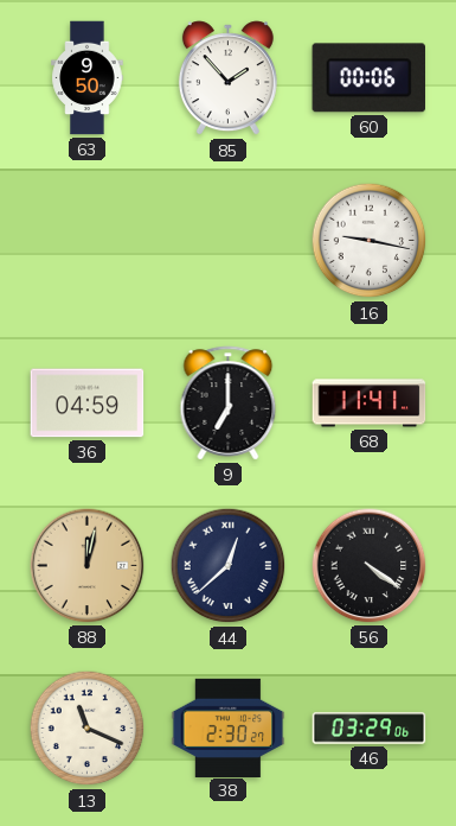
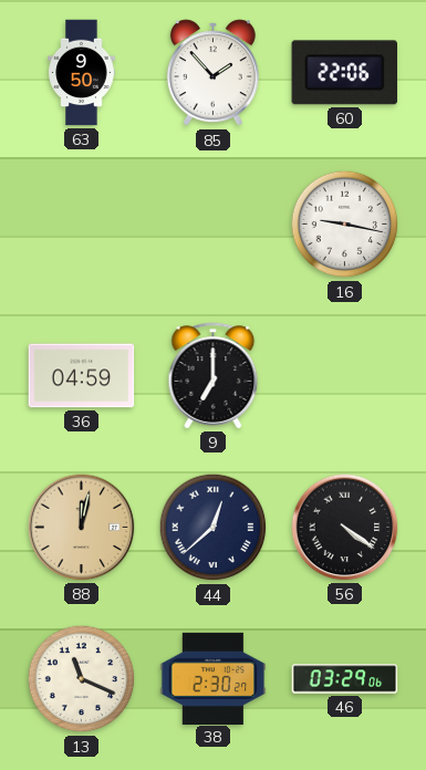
60: 00:06 -> 22:06 (344, 73)
68: 11:41 -> none (370, 404)
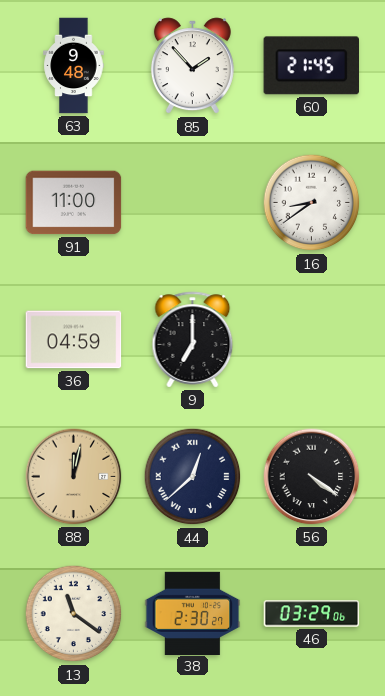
63: 9:50 -> 9:48 (74, 66)
60: 22:06 -> 21:45 (311, 66)
91: none -> 11:00 (74, 203)
16: 9:17 -> 8:39 (312, 203)
13: 11:19 -> 11:21 (74, 614)
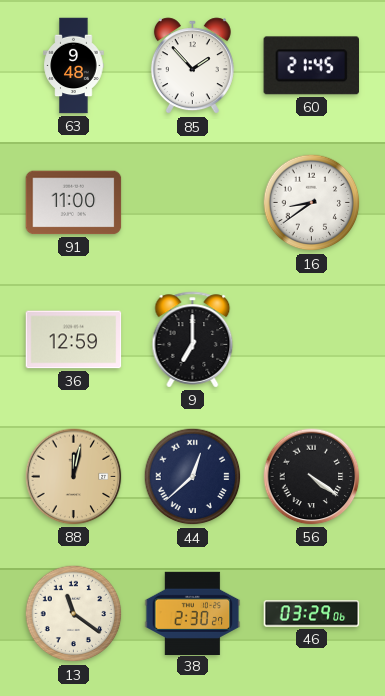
36: 04:59 -> 12:59 (74, 340)
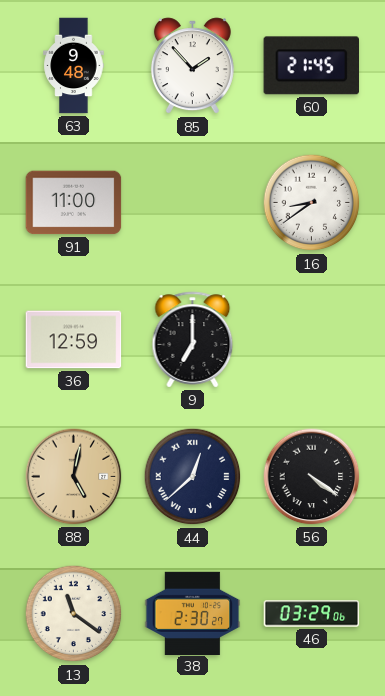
88: 12:02 -> 5:02 (74, 477)
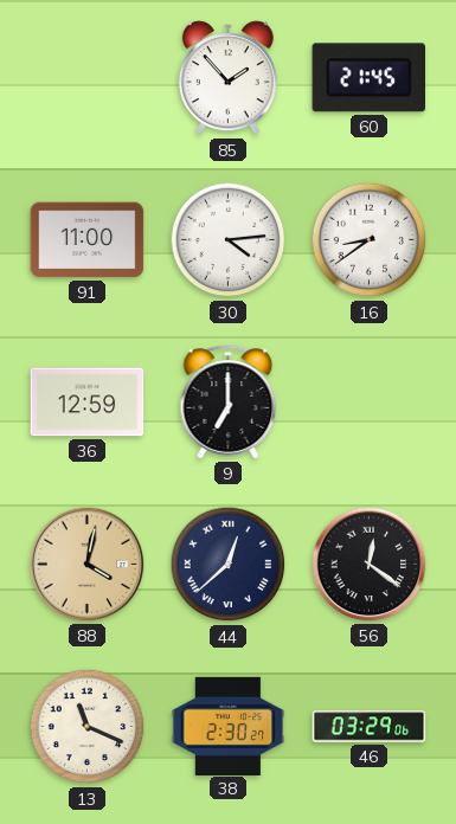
63: 9:48 -> none (74, 66)
30: none -> 4:14 (229, 240)
88: 5:02 -> 4:02 (88, 565)
56: 4:21 -> 12:21 (370, 565)
13: 11:21 -> 11:19 (88, 727)
